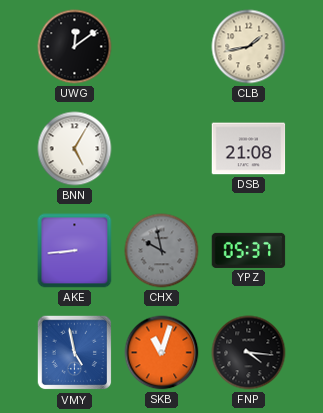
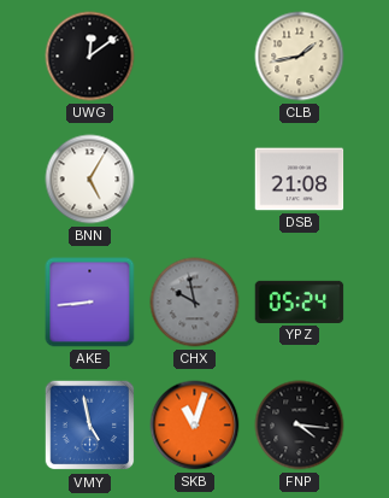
YPZ: 05:37 -> 05:24 (300, 301)
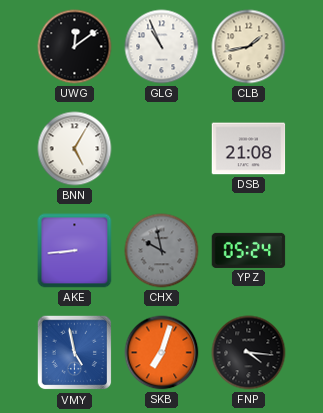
GLG: none -> 10:56 (162, 47)
SKB: 11:03 -> 7:03 (162, 353)
